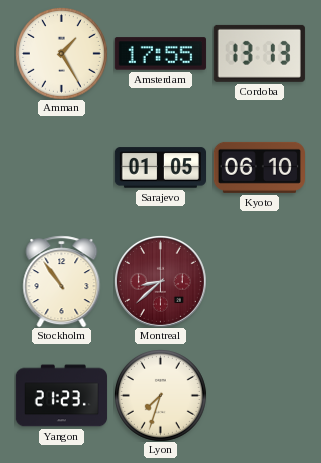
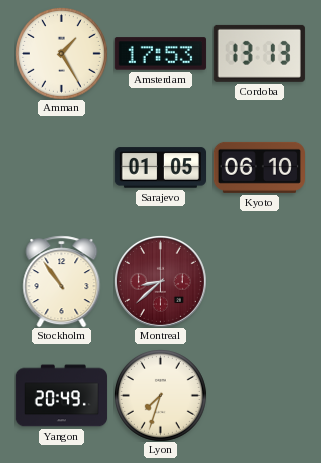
Amsterdam: 17:55 -> 17:53 (160, 54)
Yangon: 21:23 -> 20:49 (61, 396)
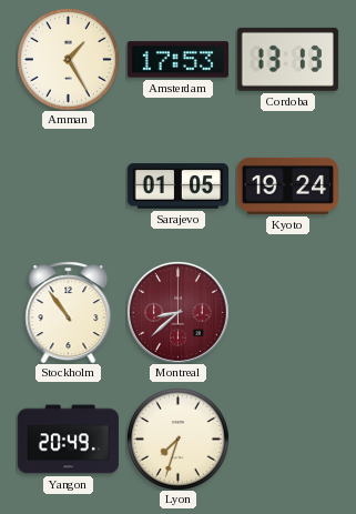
Kyoto: 06:10 -> 19:24 (287, 185)
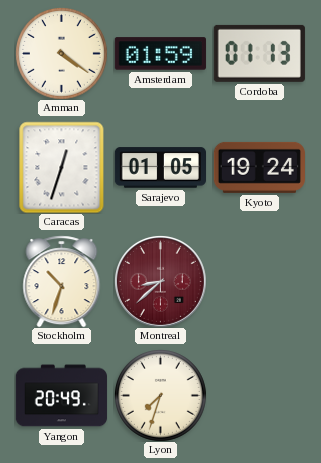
Amman: 1:25 -> 4:21 (62, 54)
Amsterdam: 17:53 -> 01:59 (160, 54)
Cordoba: 13:13 -> 01:13 (259, 53)
Caracas: none -> 12:33 (62, 167)
Stockholm: 10:54 -> 10:33 (62, 281)
